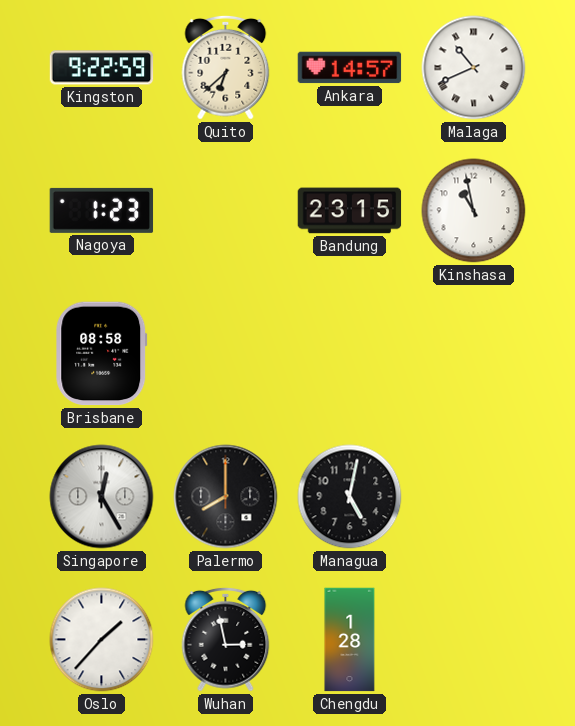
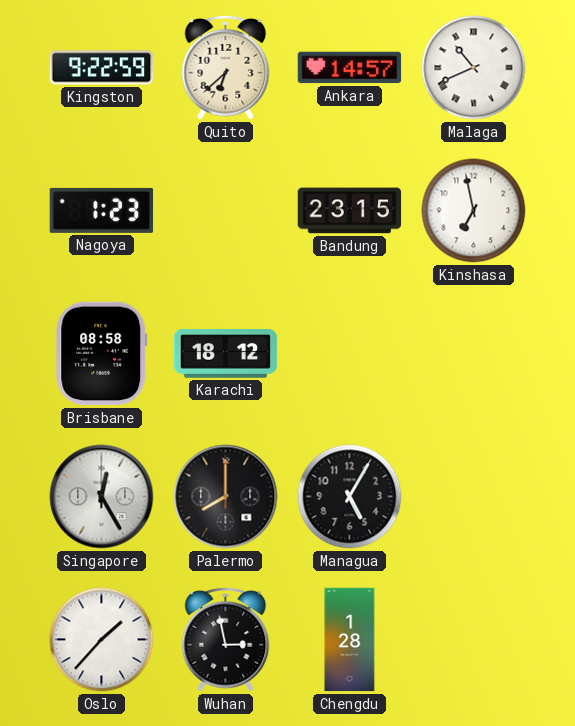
Kinshasa: 10:58 -> 6:58 (474, 211)
Karachi: none -> 18:12 (226, 354)
Managua: 5:02 -> 5:05 (350, 497)
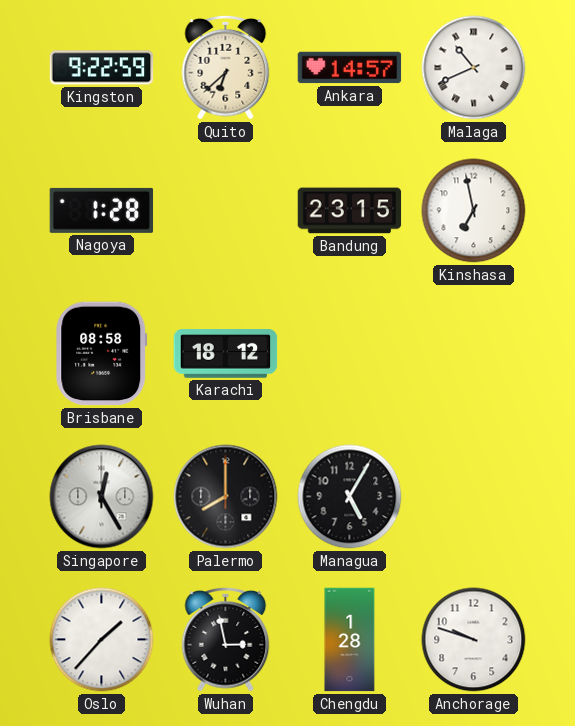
Nagoya: 1:23 -> 1:28 (102, 210)
Anchorage: none -> 9:48 (474, 640)
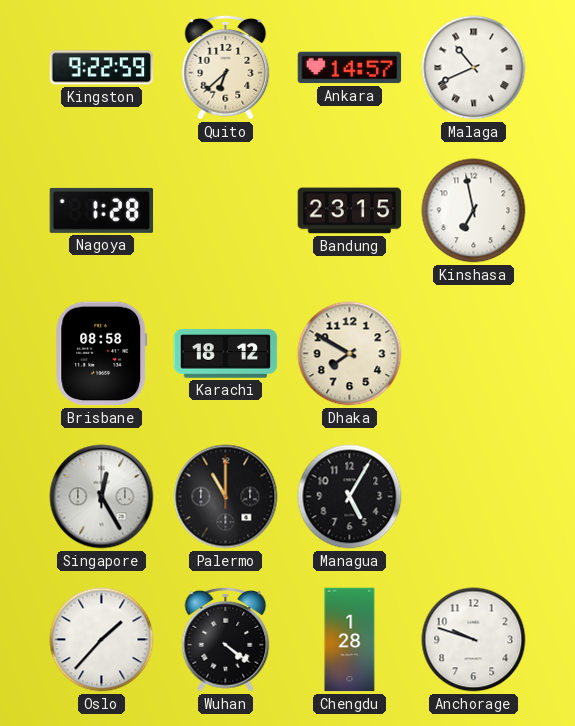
Dhaka: none -> 7:50 (350, 354)
Palermo: 8:00 -> 11:00 (226, 497)
Wuhan: 2:58 -> 4:21 (226, 639)
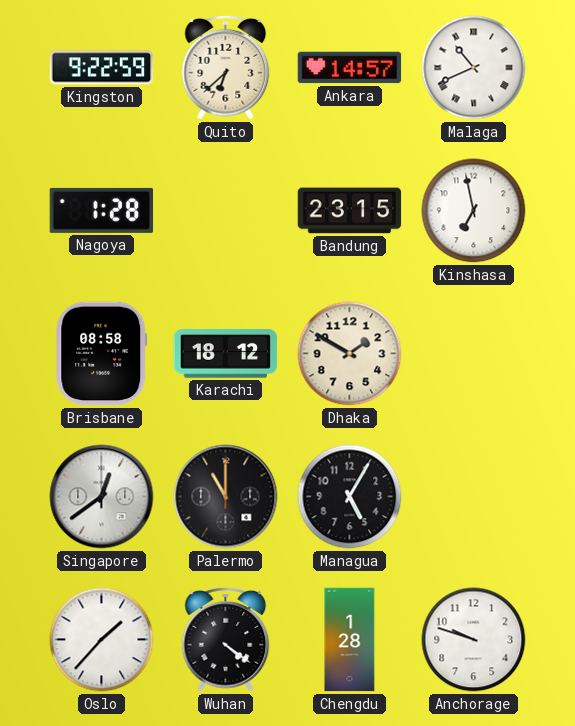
Dhaka: 7:50 -> 1:50 (350, 354)
Singapore: 12:25 -> 12:39 (102, 497)
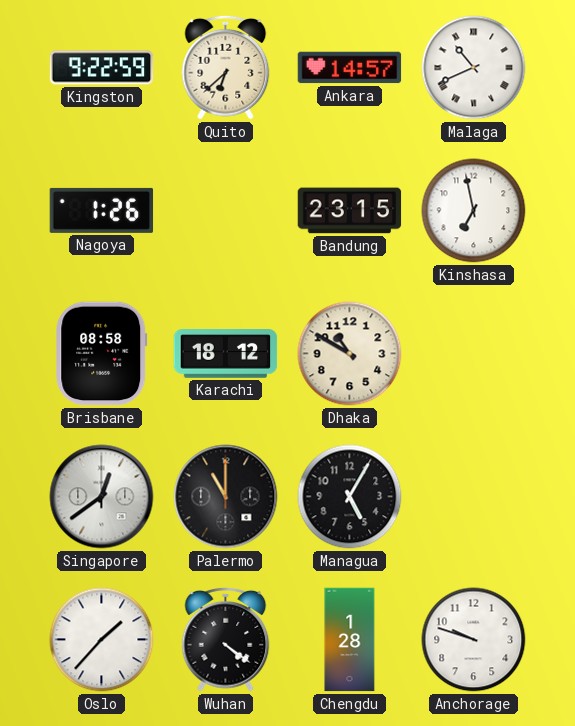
Nagoya: 1:28 -> 1:26 (102, 210)
Dhaka: 1:50 -> 10:50 (350, 354)
